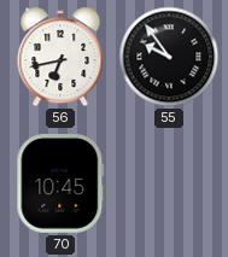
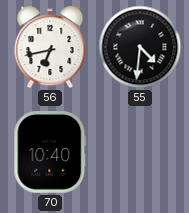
55: 9:54 -> 4:31 (140, 47)
70: 10:45 -> 10:40 (50, 153)
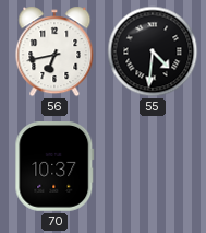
70: 10:40 -> 10:37 (54, 167)
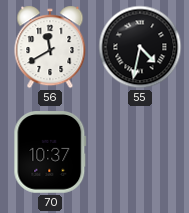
56: 6:43 -> 11:40 (50, 47)
55: 4:31 -> 4:32 (140, 47)
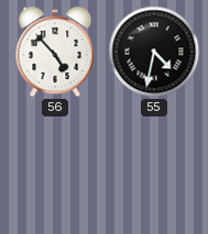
56: 11:40 -> 4:53 (55, 52)
70: 10:37 -> none (50, 153)
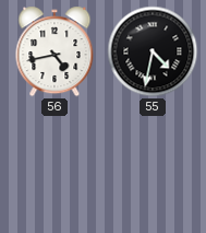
56: 4:53 -> 4:43 (54, 51)
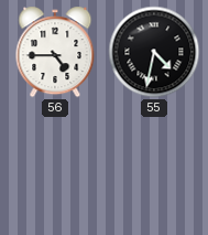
56: 4:43 -> 4:45 (55, 52)
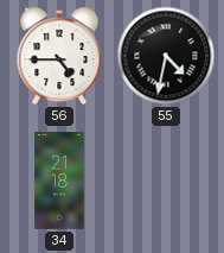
34: none -> 21:18 (59, 181)
